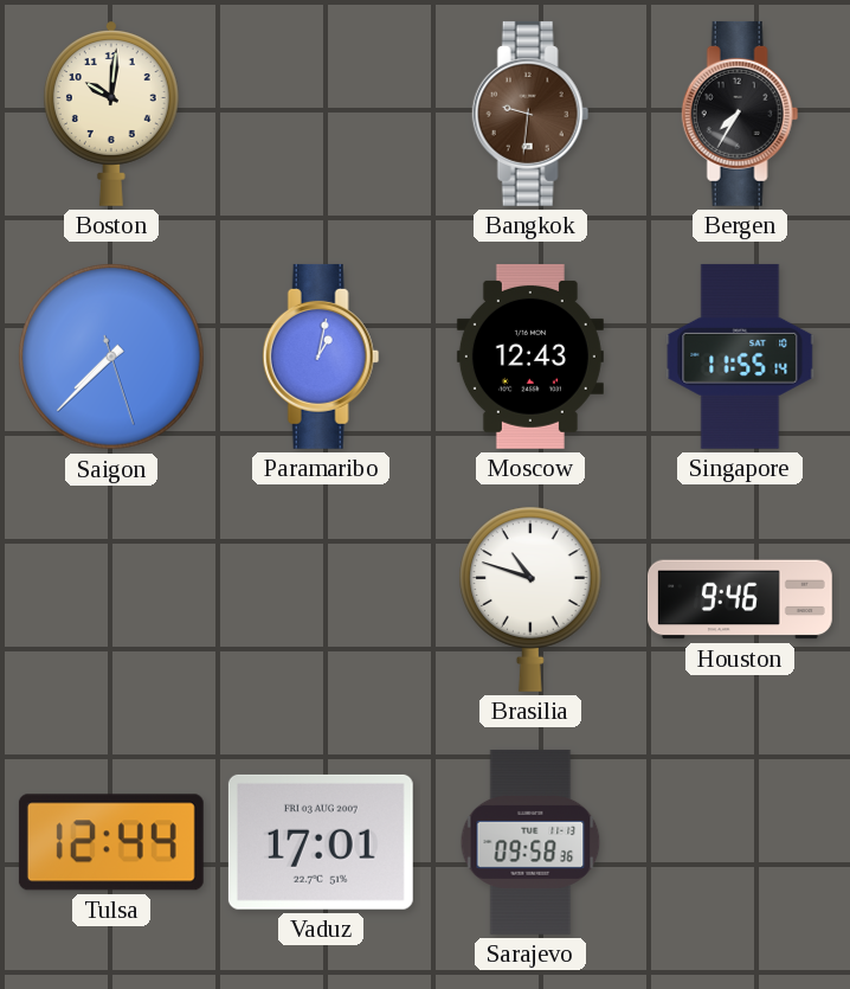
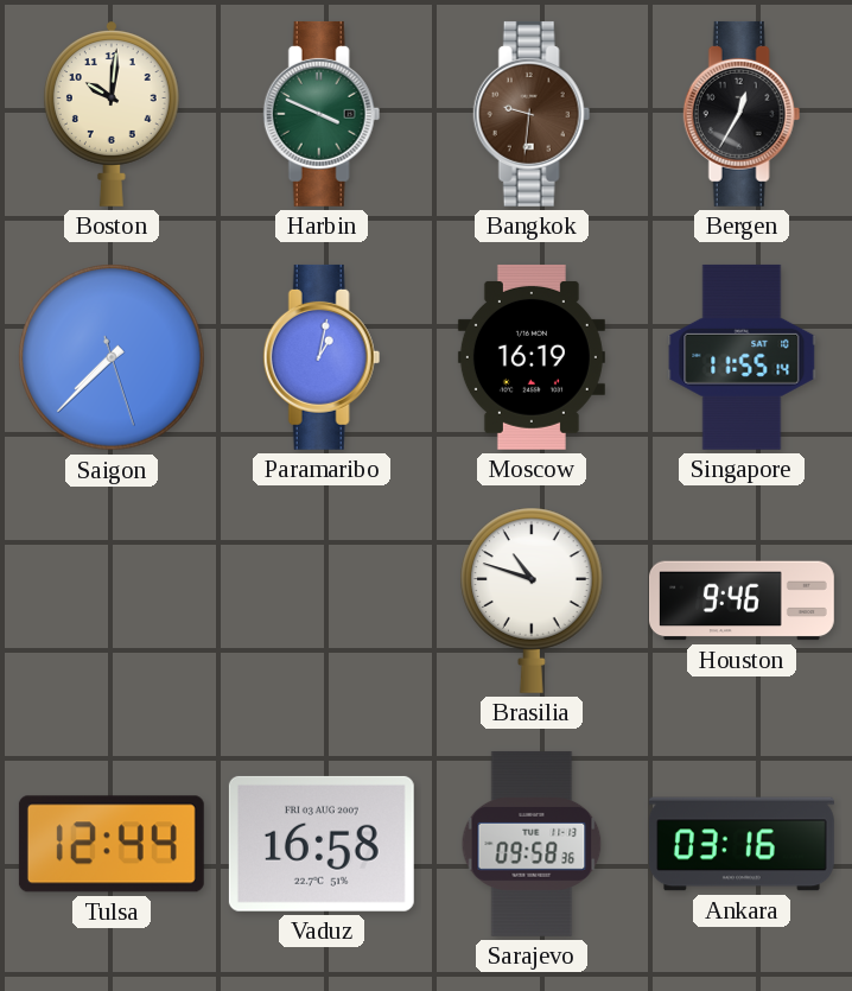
Harbin: none -> 3:49 (322, 114)
Bergen: 7:35 -> 12:35 (742, 114)
Moscow: 12:43 -> 16:19 (532, 357)
Vaduz: 17:01 -> 16:58 (322, 844)
Ankara: none -> 03:16 (742, 844)
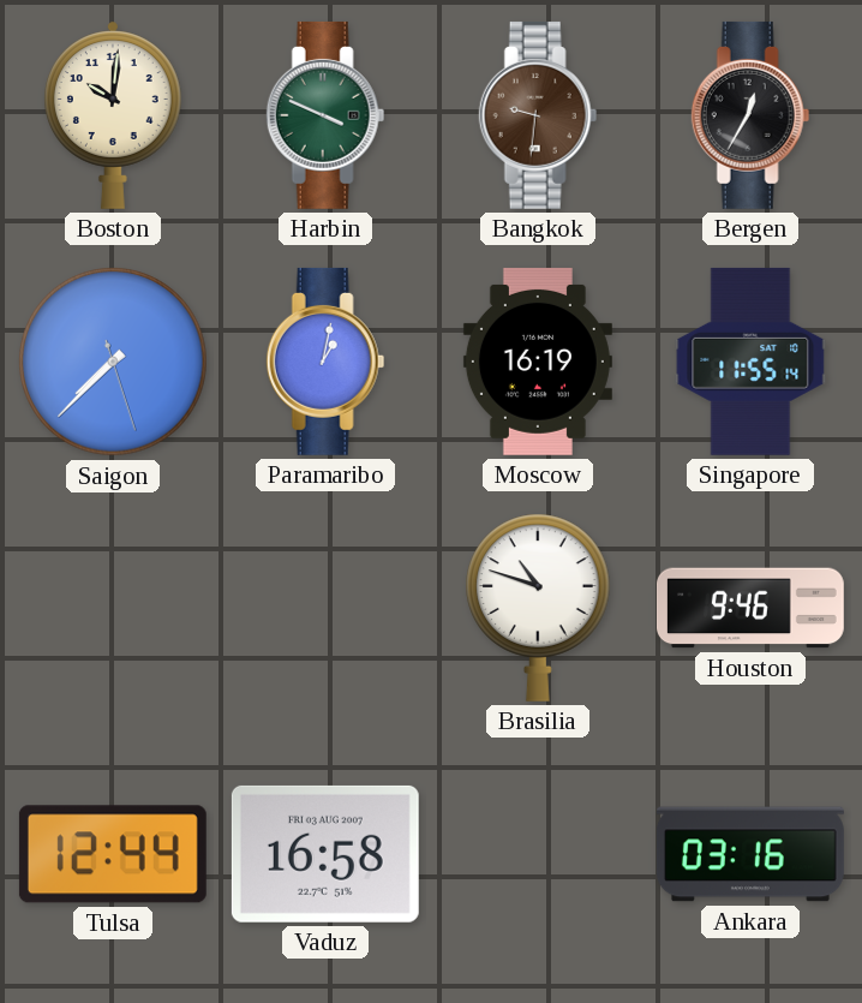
Sarajevo: 09:58 -> none (532, 844)
